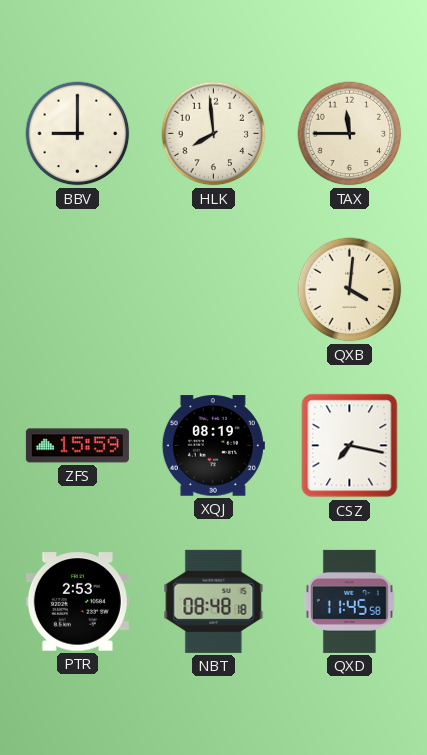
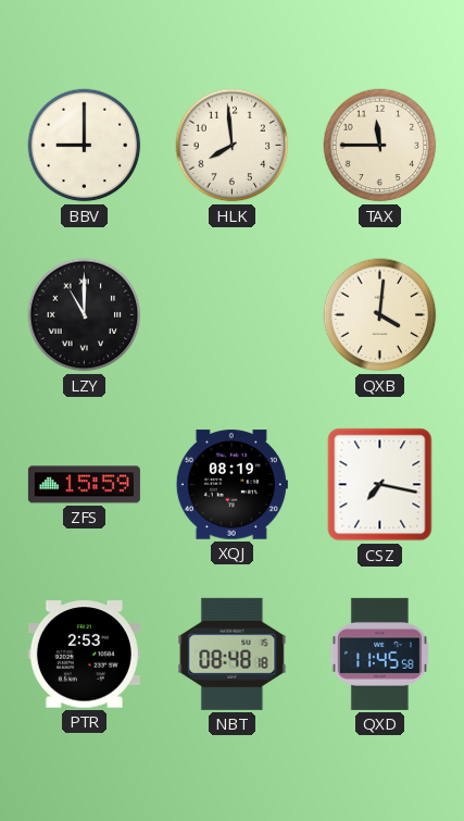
LZY: none -> 11:00 (85, 315)
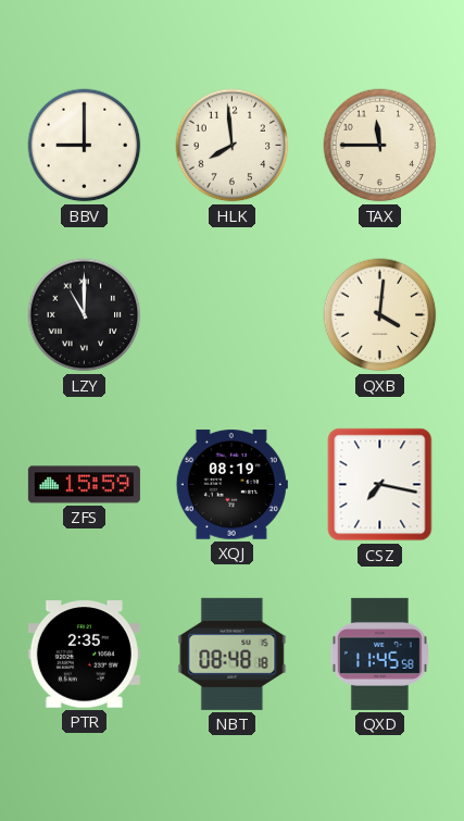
PTR: 2:53 -> 2:35 (84, 655)
